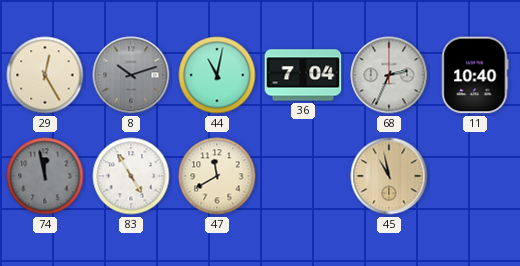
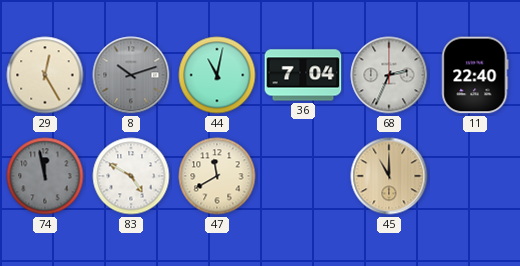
11: 10:40 -> 22:40 (475, 75)
83: 4:55 -> 4:50 (131, 176)
45: 10:58 -> 11:00 (389, 176)
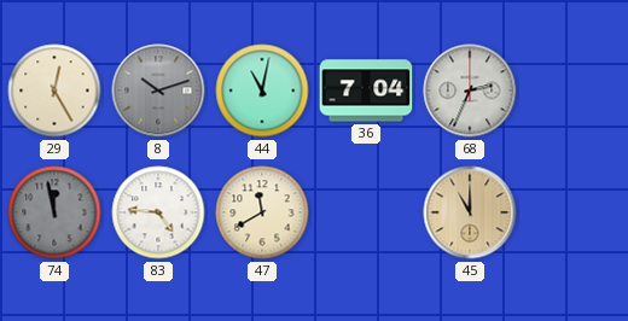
11: 22:40 -> none (475, 75)
83: 4:50 -> 4:46 (158, 212)
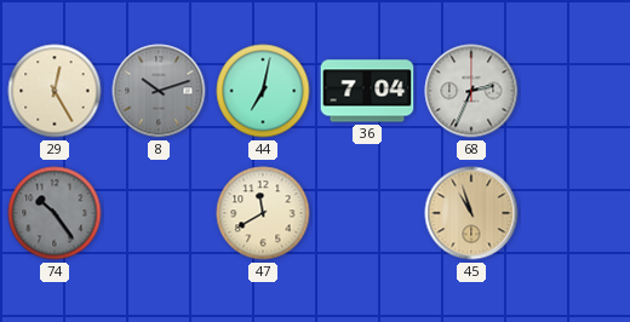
44: 11:02 -> 7:02 (263, 91)
74: 11:58 -> 10:24 (55, 213)
83: 4:46 -> none (158, 212)
45: 11:00 -> 10:57 (471, 213)
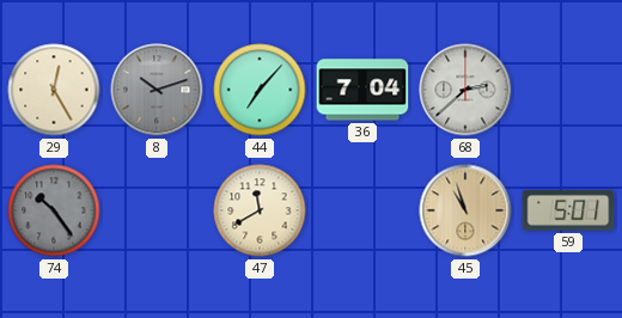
44: 7:02 -> 7:07 (260, 90)
68: 2:34 -> 2:38 (465, 90)
59: none -> 5:01 (568, 210)
